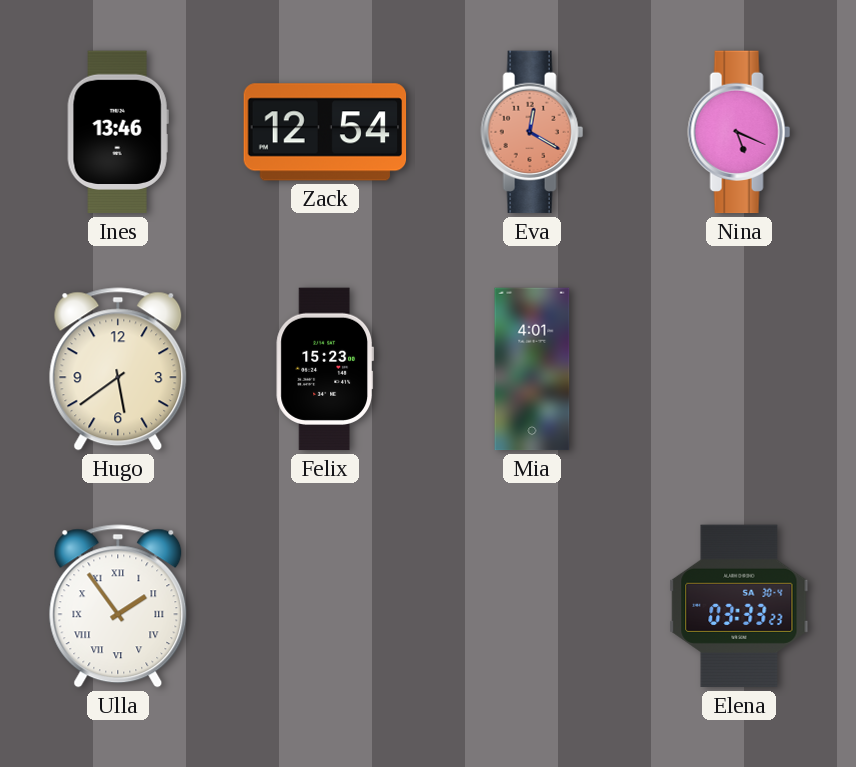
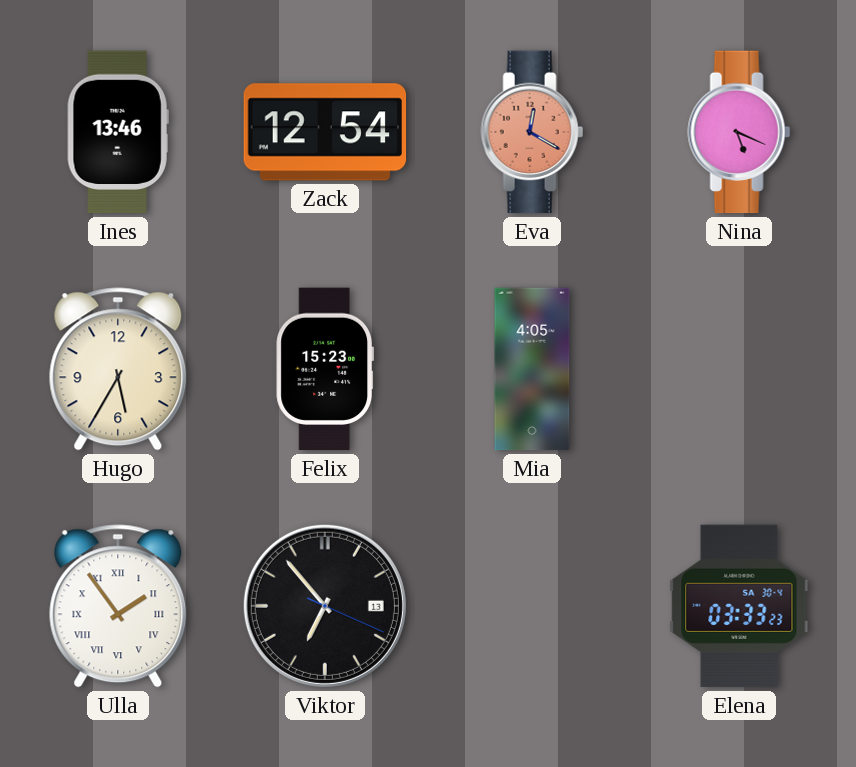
Hugo: 5:39 -> 5:35 (118, 369)
Mia: 4:01 -> 4:05 (532, 369)
Viktor: none -> 6:53 (325, 606)
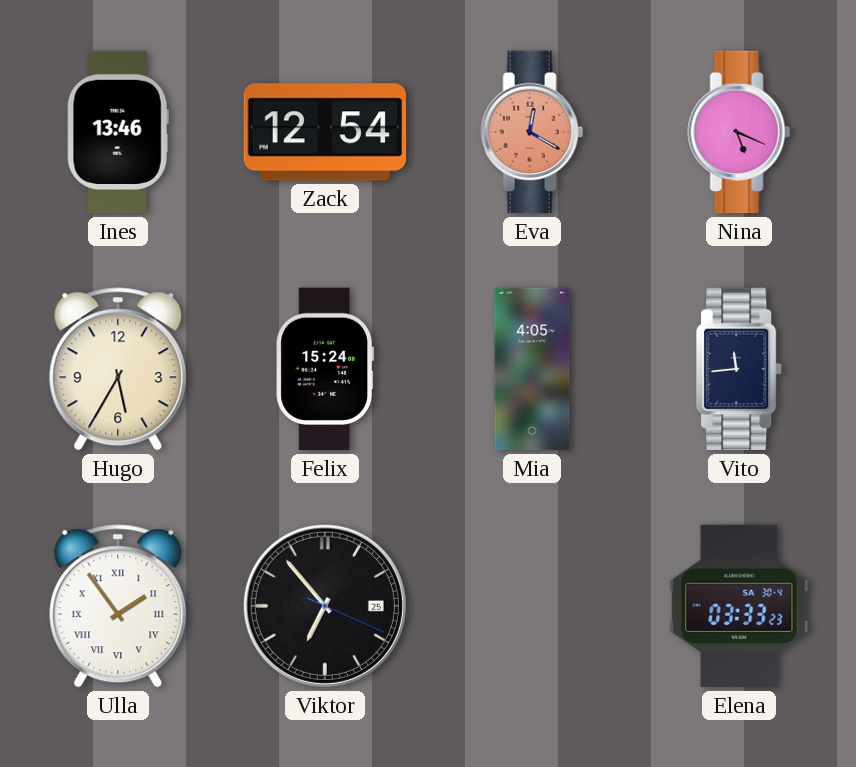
Felix: 15:23 -> 15:24 (325, 369)
Vito: none -> 11:44 (740, 369)
Viktor date: 13 -> 25 (325, 606)
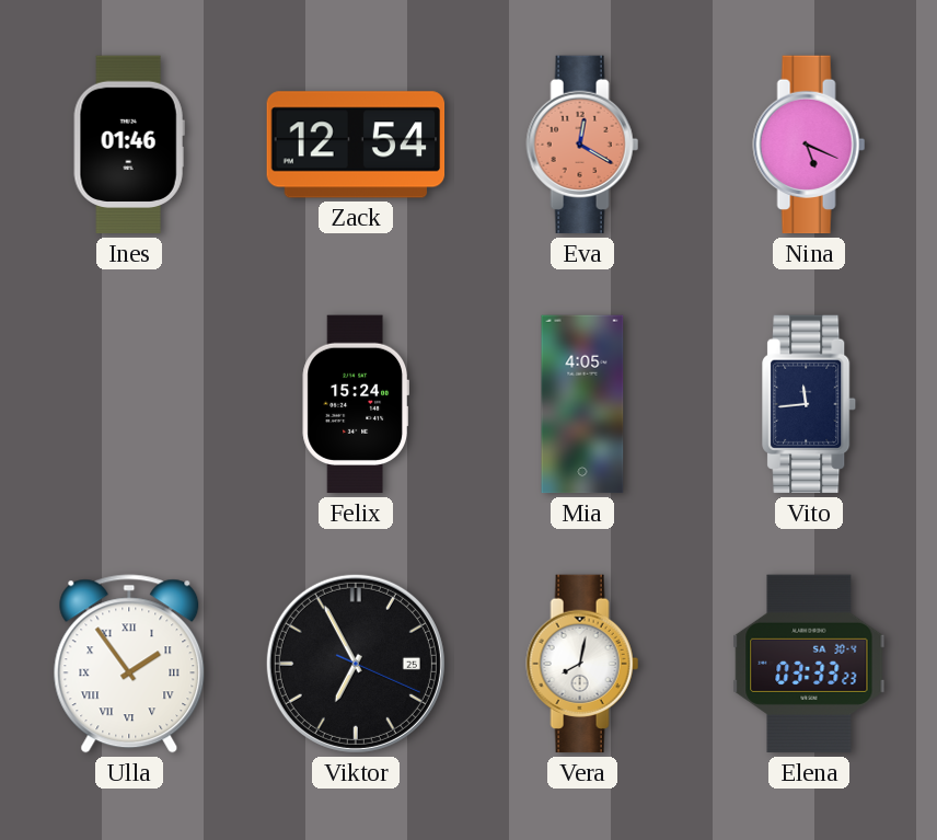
Ines: 13:46 -> 01:46 (129, 145)
Hugo: 5:35 -> none (118, 369)
Viktor: 6:53 -> 6:55 (356, 664)
Vera: none -> 8:02 (582, 664)
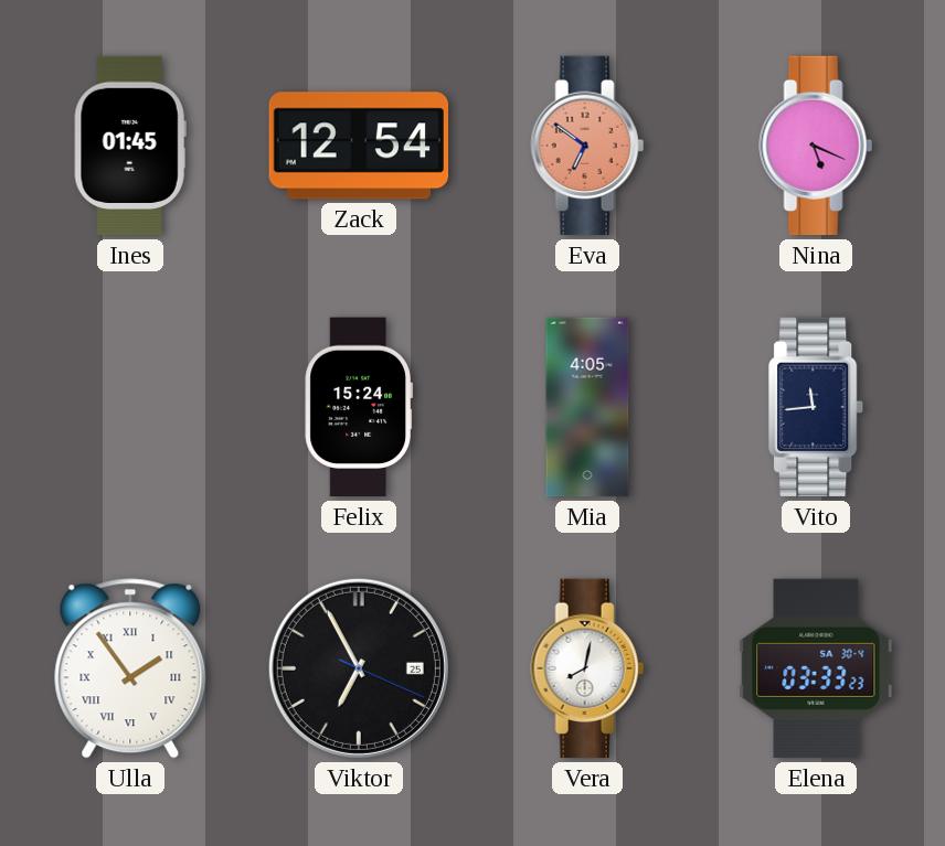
Ines: 01:46 -> 01:45 (130, 146)
Eva: 12:20 -> 6:51 (587, 146)
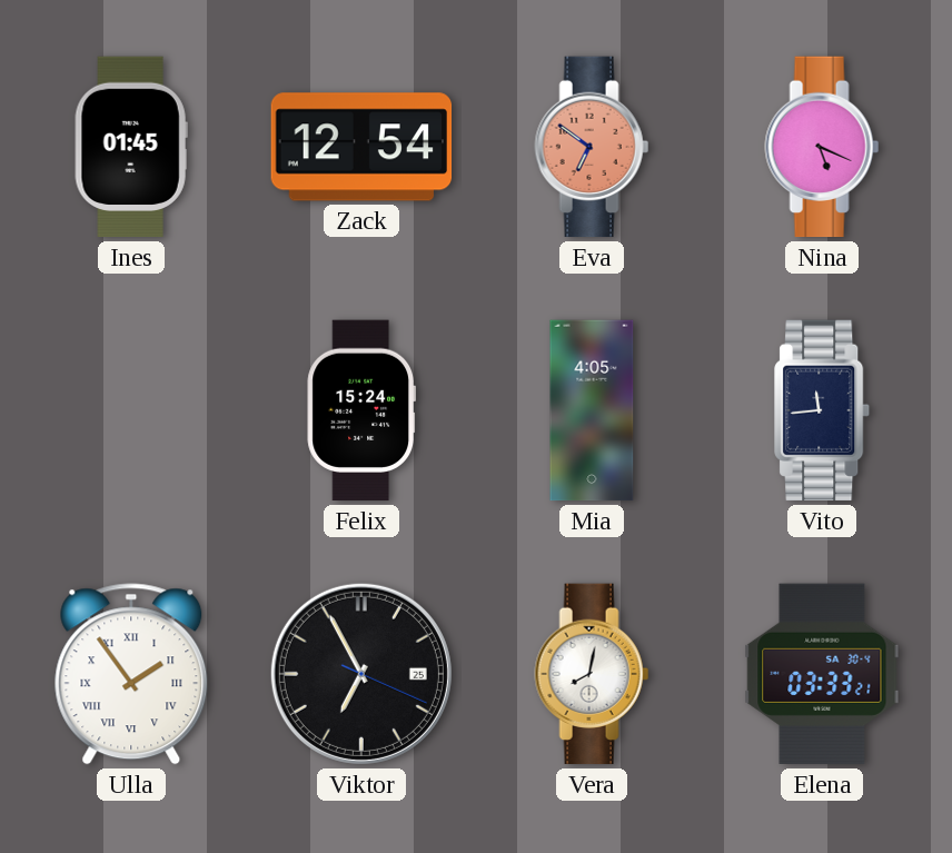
Elena: 03:33:23 -> 03:33:21 (822, 674)
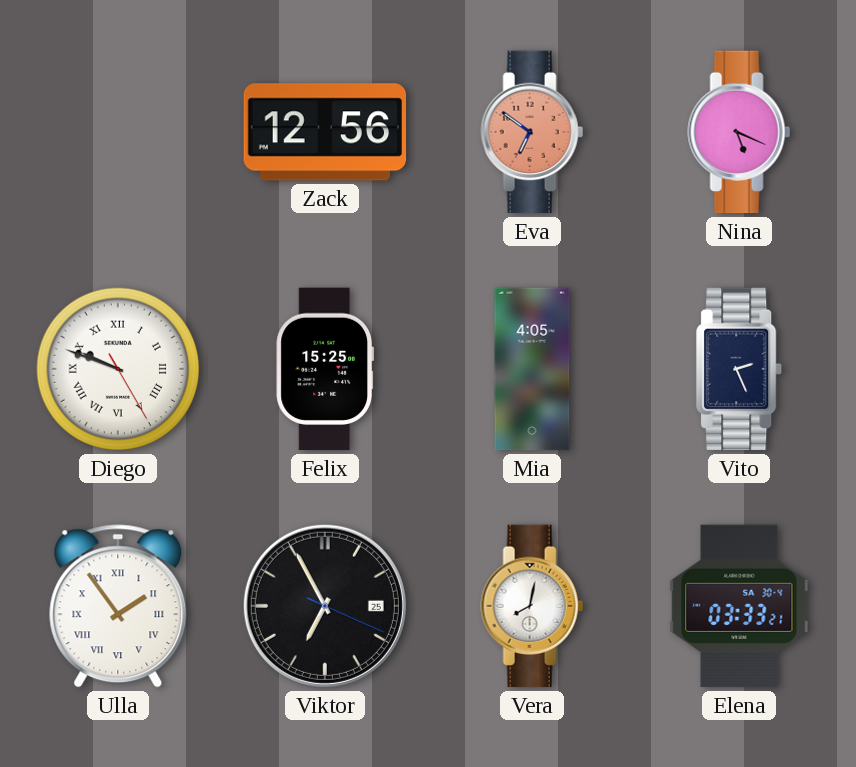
Ines: 01:45 -> none (131, 147)
Zack: 12:54 -> 12:56 (325, 132)
Diego: none -> 9:48 (118, 369)
Felix: 15:24 -> 15:25 (325, 369)
Vito: 11:44 -> 2:26 (740, 369)
